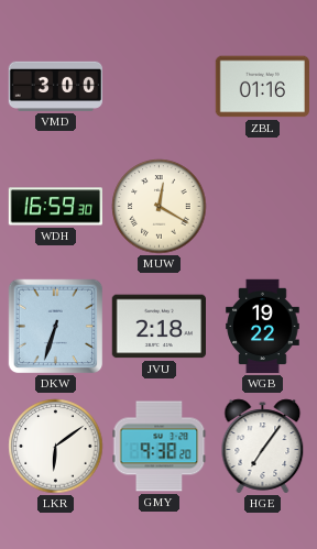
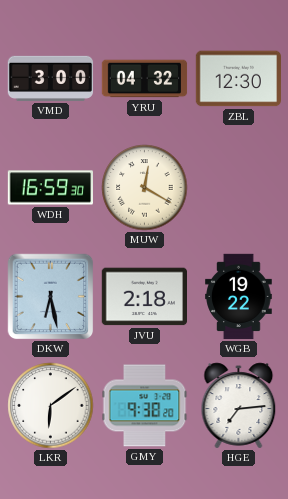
YRU: none -> 04:32 (145, 79)
ZBL: 01:16 -> 12:30 (238, 79)
DKW: 6:33 -> 6:28 (51, 297)
HGE: 7:06 -> 7:14 (239, 406)
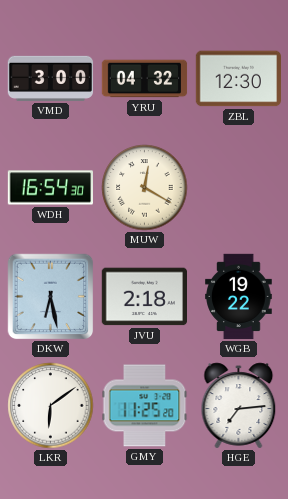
WDH: 16:59 -> 16:54 (50, 188)
GMY: 9:38 -> 11:25 (145, 406)
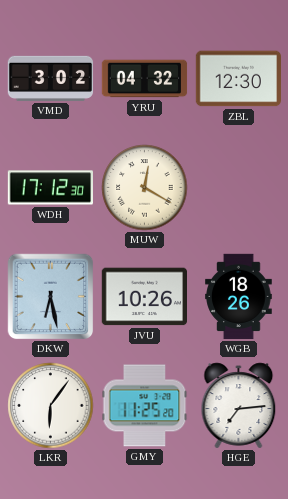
VMD: 3:00 -> 3:02 (51, 78)
WDH: 16:54 -> 17:12 (50, 188)
JVU: 2:18 -> 10:26 (144, 297)
WGB: 19:22 -> 18:26 (239, 297)
LKR: 6:09 -> 6:06 (51, 406)
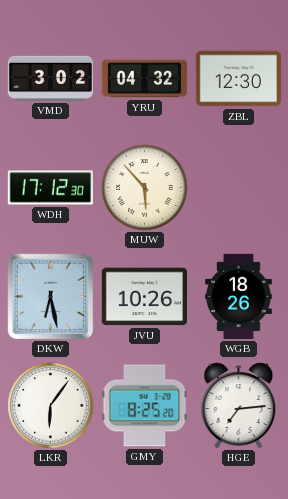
MUW: 12:20 -> 5:53 (145, 188)
GMY: 11:25 -> 8:25 (145, 406)
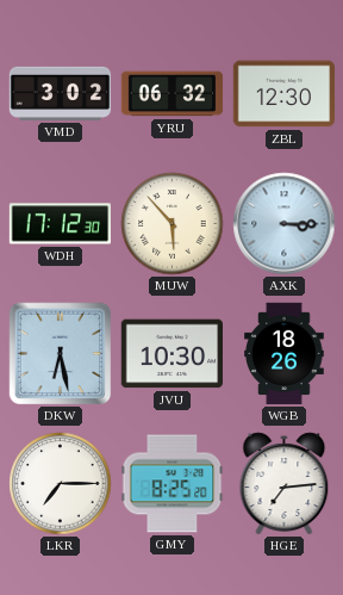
YRU: 04:32 -> 06:32 (173, 94)
AXK: none -> 3:15 (285, 224)
JVU: 10:26 -> 10:30 (171, 354)
LKR: 6:06 -> 7:15 (61, 484)
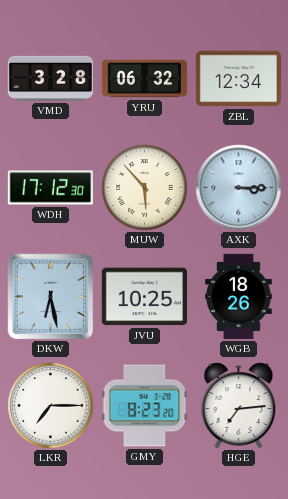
VMD: 3:02 -> 3:28 (51, 78)
ZBL: 12:30 -> 12:34 (238, 79)
JVU: 10:30 -> 10:25 (144, 297)
GMY: 8:25 -> 8:23 (145, 406)
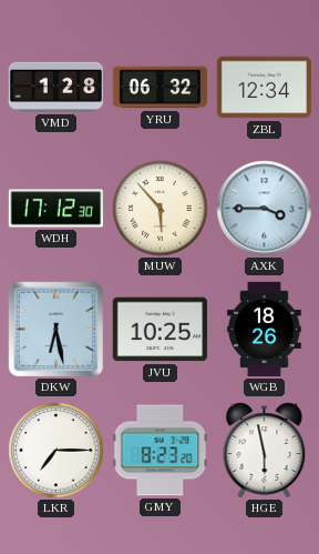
VMD: 3:28 -> 1:28 (56, 87)
AXK: 3:15 -> 3:45 (265, 209)
HGE: 7:14 -> 5:58 (265, 451)
